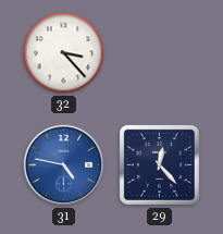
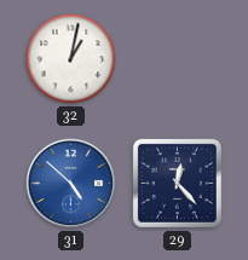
32: 3:23 -> 1:02 (71, 59)
31: 4:47 -> 4:52 (71, 184)
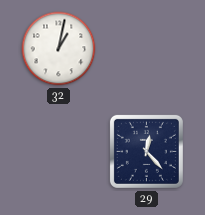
31: 4:52 -> none (71, 184)
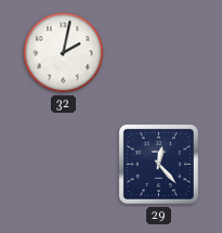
32: 1:02 -> 2:02 (64, 53)
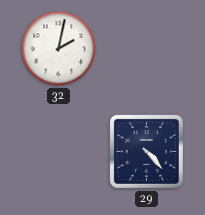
29: 12:23 -> 4:23 (146, 151)
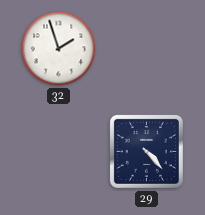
32: 2:02 -> 1:57 (59, 49)
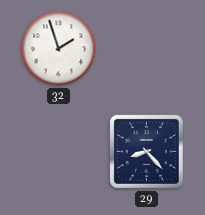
29: 4:23 -> 8:23 (146, 151)
